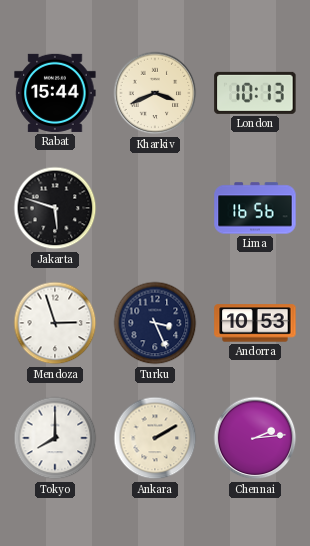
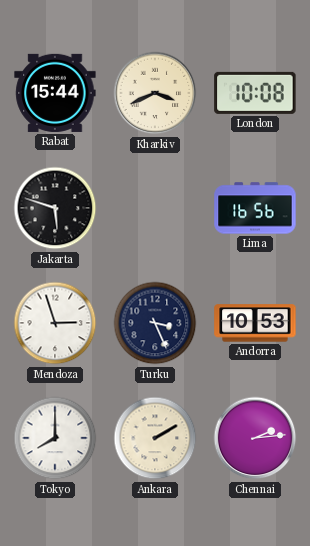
London: 10:13 -> 10:08 (255, 93)
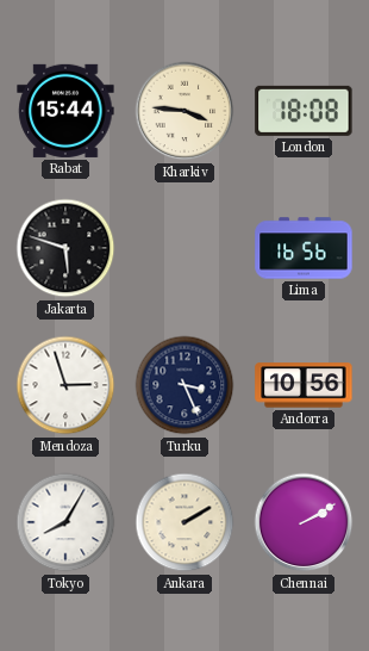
Kharkiv: 3:41 -> 3:46 (185, 111)
London: 10:08 -> 18:08 (304, 111)
Andorra: 10:53 -> 10:56 (304, 385)
Tokyo: 8:00 -> 8:05 (65, 522)
Chennai: 2:14 -> 2:10 (304, 522)
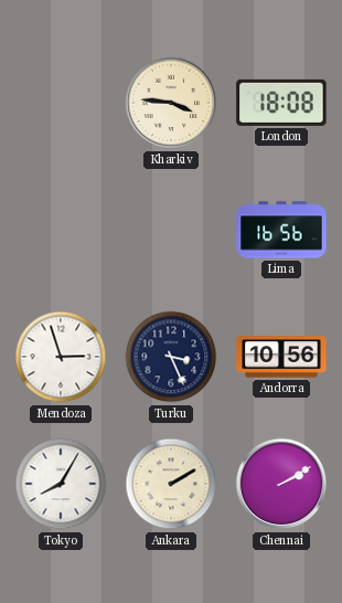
Rabat: 15:44 -> none (65, 111)
Jakarta: 5:48 -> none (65, 248)
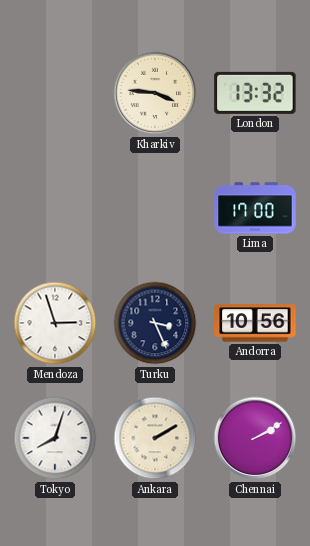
London: 18:08 -> 13:32 (255, 93)
Lima: 16:56 -> 17:00 (255, 208)
Tokyo: 8:05 -> 8:03 (55, 438)
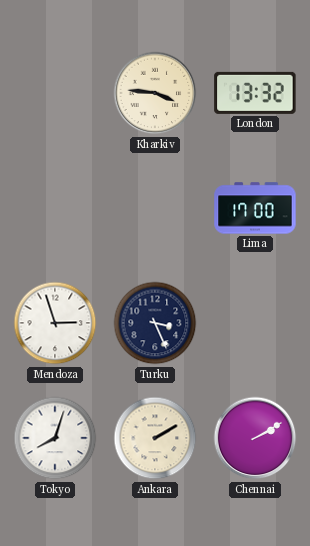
Andorra: 10:56 -> none (255, 323)
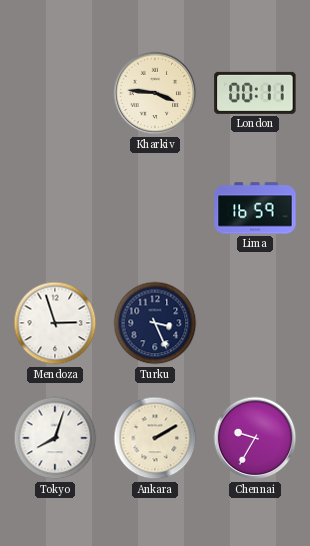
London: 13:32 -> 00:11 (255, 93)
Lima: 17:00 -> 16:59 (255, 208)
Chennai: 2:10 -> 9:35 (255, 438)
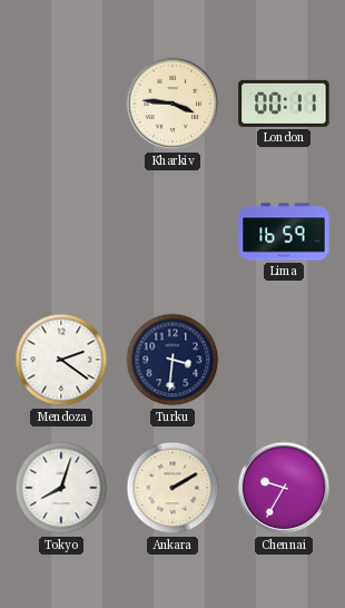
Mendoza: 2:57 -> 2:21 (61, 360)
Turku: 3:26 -> 3:31 (172, 360)
